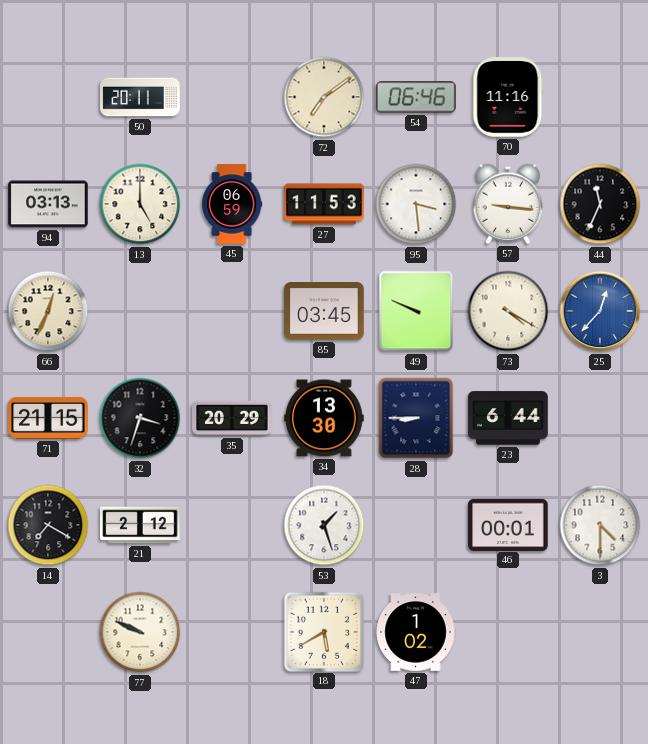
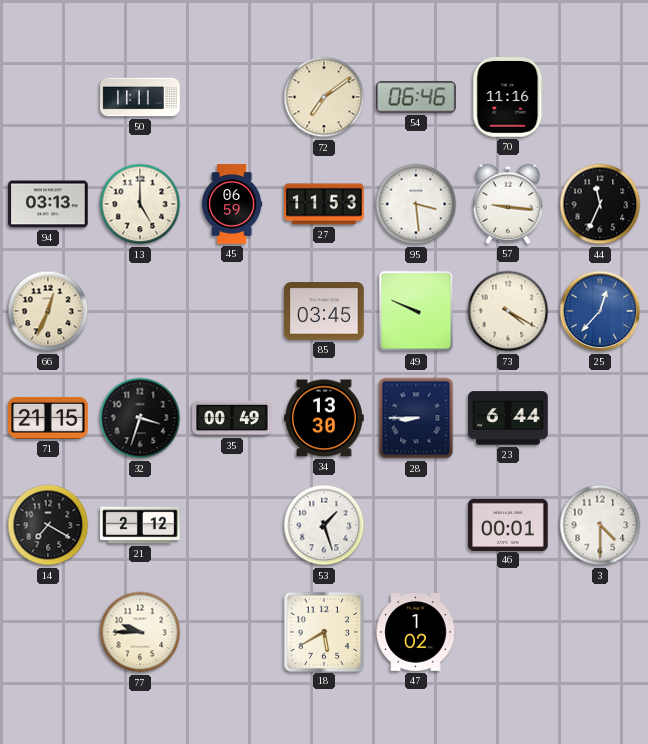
50: 20:11 -> 11:11 (140, 97)
35: 20:29 -> 00:49 (232, 418)
77: 9:49 -> 9:45 (140, 632)
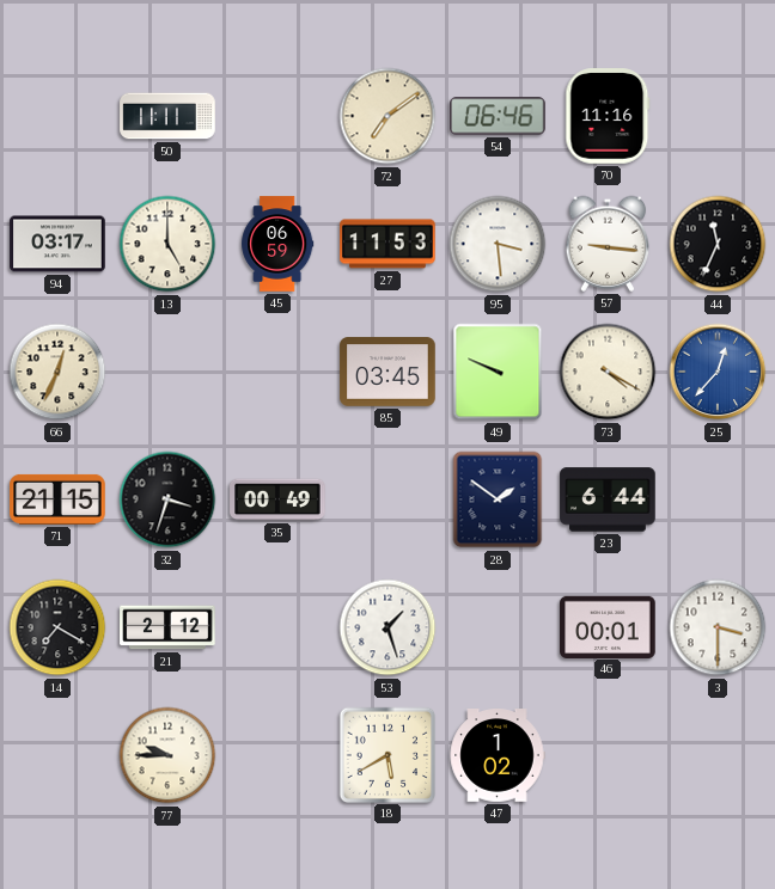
94: 03:13 -> 03:17 (57, 244)
34: 13:30 -> none (324, 418)
28: 8:45 -> 1:51 (498, 499)
3: 4:30 -> 3:30 (718, 627)
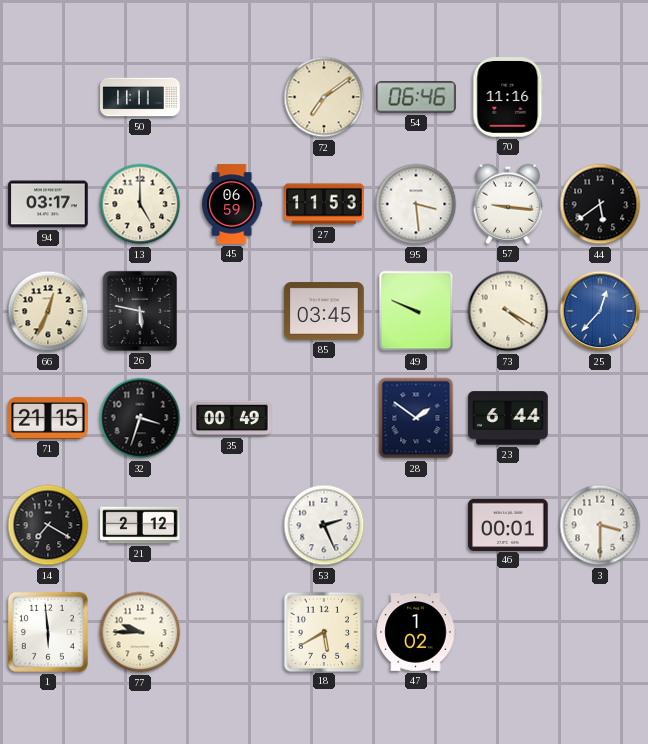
44: 11:34 -> 5:39 (600, 204)
26: none -> 5:47 (140, 311)
53: 1:27 -> 2:26 (324, 525)
1: none -> 5:59 (48, 632)
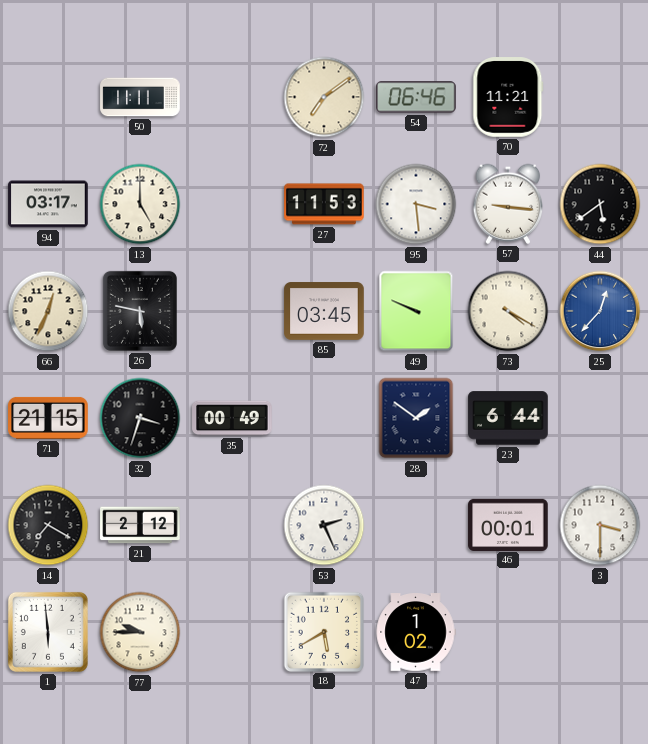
70: 11:16 -> 11:21 (508, 97)
45: 06:59 -> none (232, 204)
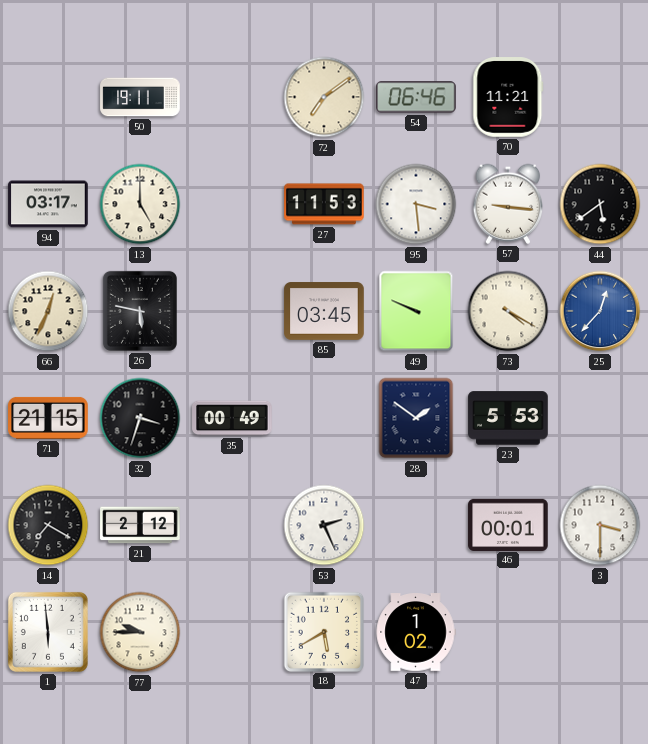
50: 11:11 -> 19:11 (140, 97)
23: 6:44 -> 5:53 (508, 418)
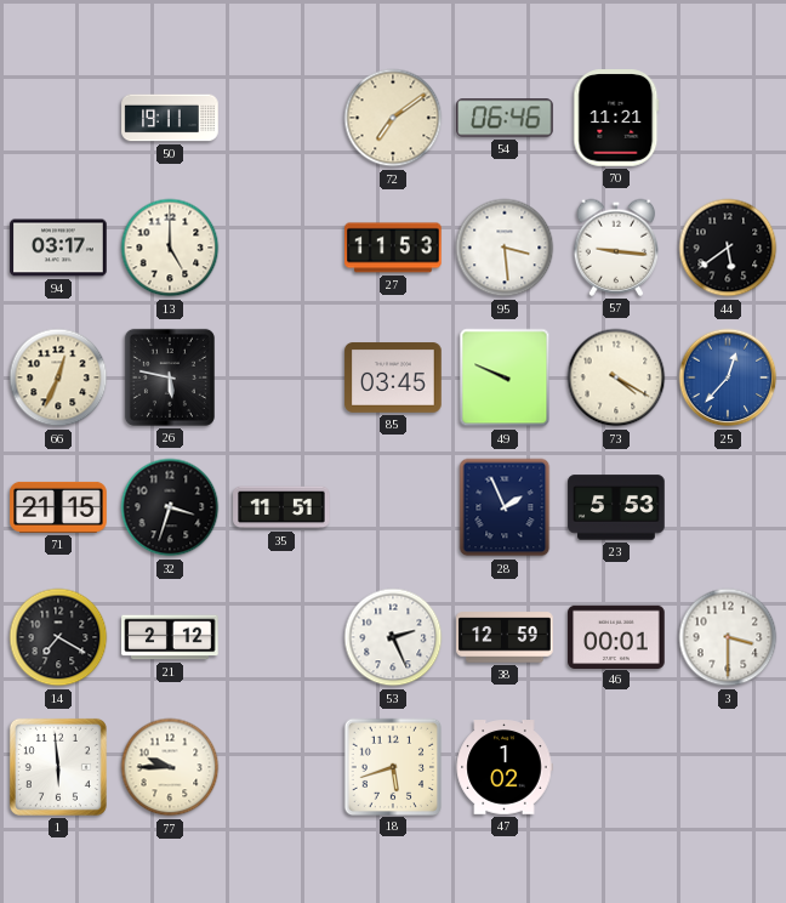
35: 00:49 -> 11:51 (281, 507)
28: 1:51 -> 1:56 (505, 507)
38: none -> 12:59 (505, 637)
18: 5:40 -> 5:42 (392, 766)
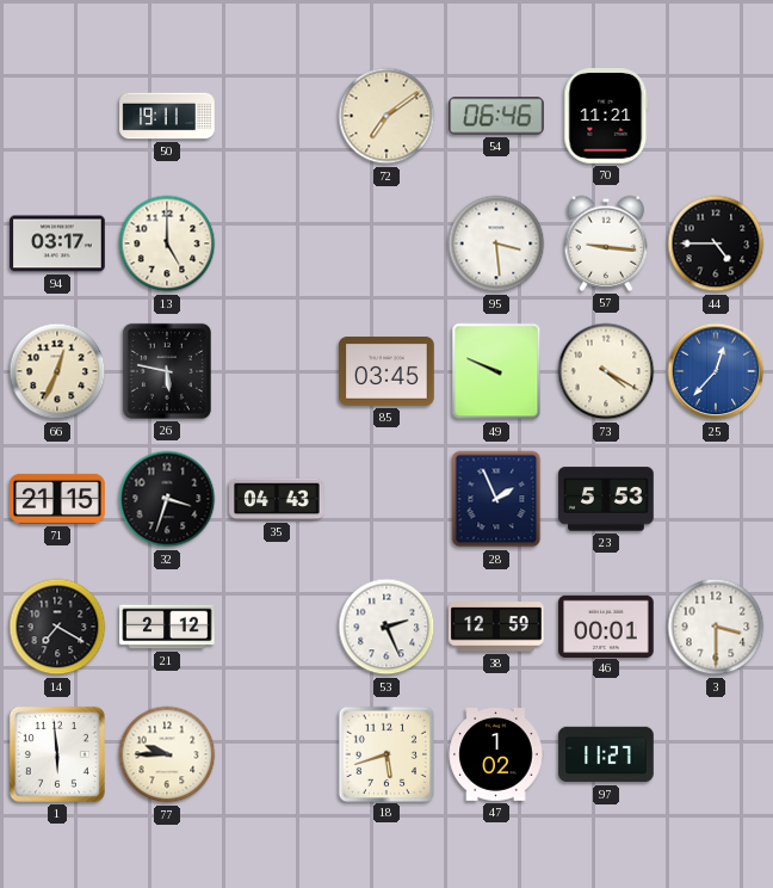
27: 11:53 -> none (393, 248)
44: 5:39 -> 4:45 (716, 243)
35: 11:51 -> 04:43 (277, 499)
97: none -> 11:27 (606, 754)
